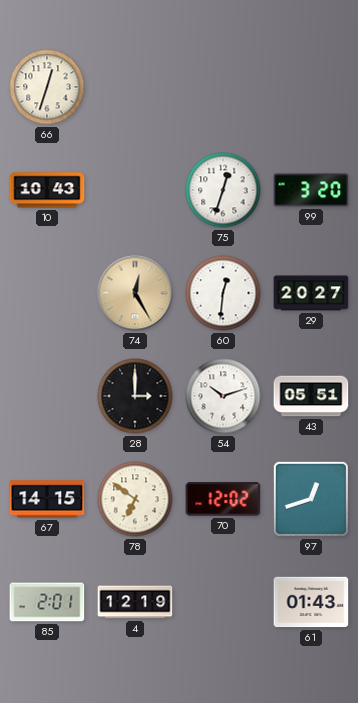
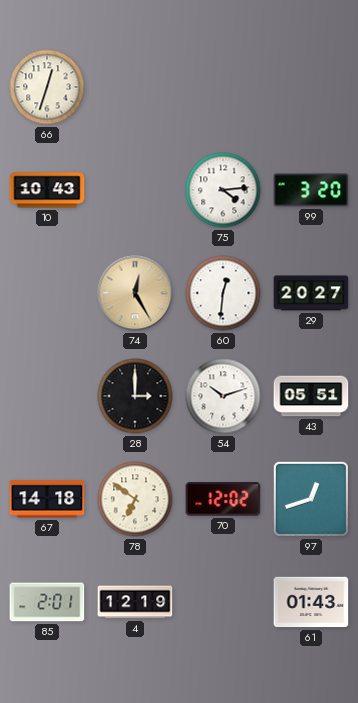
75: 12:33 -> 4:14 (223, 190)
67: 14:15 -> 14:18 (47, 499)
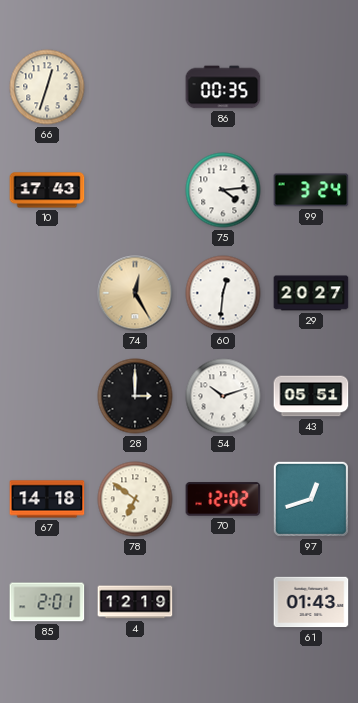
86: none -> 00:35 (223, 87)
10: 10:43 -> 17:43 (47, 190)
99: 3:20 -> 3:24 (311, 190)
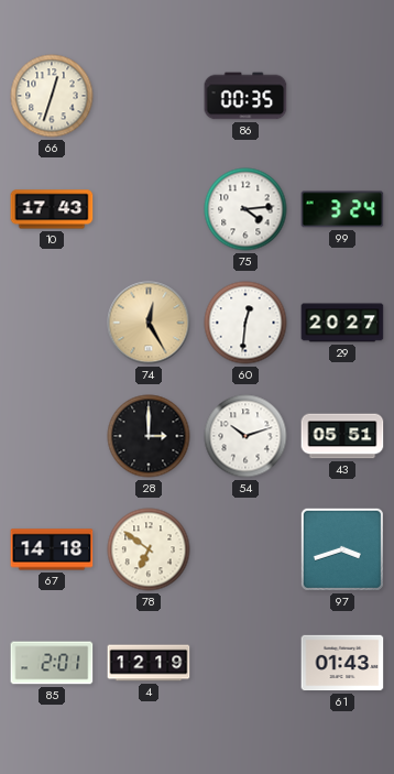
70: 12:02 -> none (223, 499)
97: 12:42 -> 3:42 (342, 549)
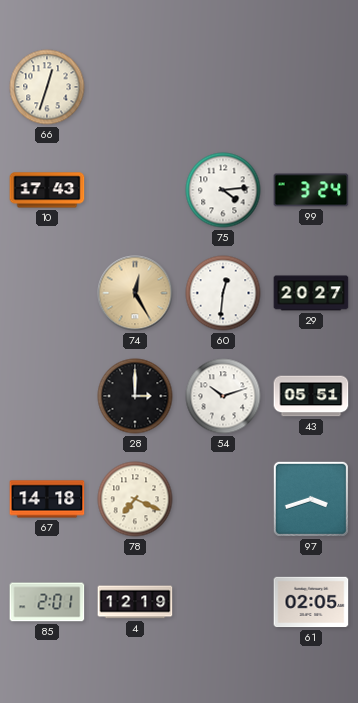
86: 00:35 -> none (245, 96)
78: 6:51 -> 7:19 (135, 499)
61: 01:43 -> 02:05 (311, 602)
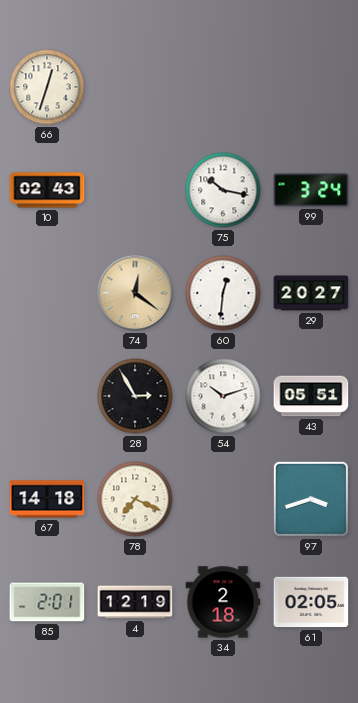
10: 17:43 -> 02:43 (47, 190)
75: 4:14 -> 10:17 (223, 190)
74: 12:25 -> 12:21 (135, 293)
28: 3:00 -> 2:55 (135, 396)
34: none -> 2:18 (223, 602)
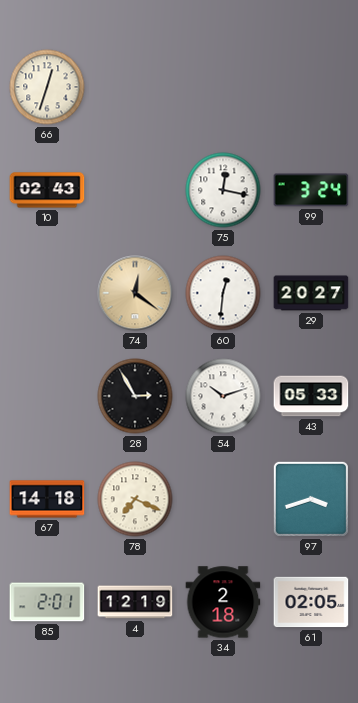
75: 10:17 -> 12:17 (223, 190)
43: 05:51 -> 05:33 (311, 396)
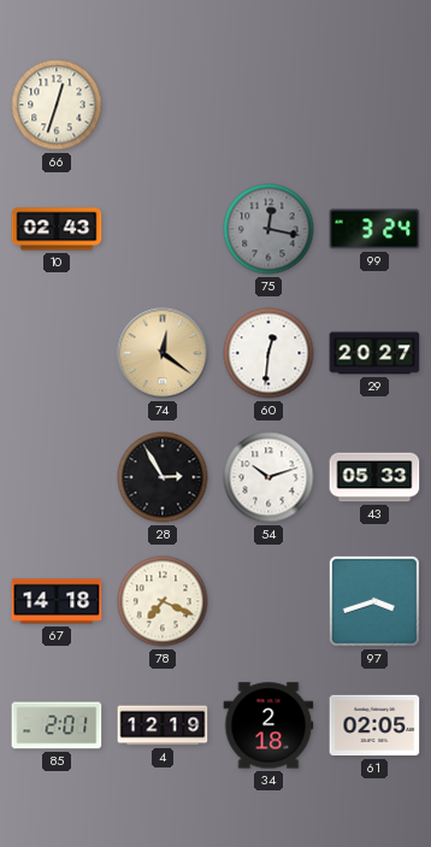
75 dial: white -> grey (268, 229)
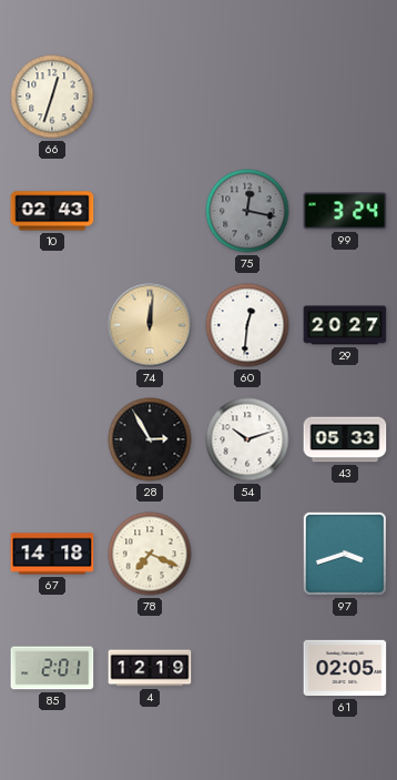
74: 12:21 -> 12:01 (150, 325)
34: 2:18 -> none (268, 725)
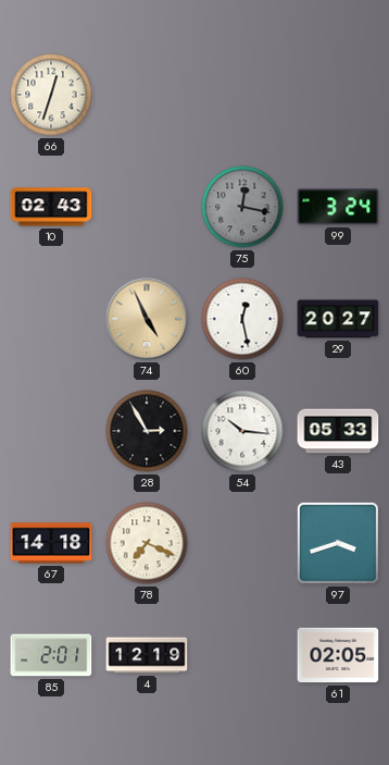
74: 12:01 -> 4:56 (147, 319)
60: 12:31 -> 12:28 (242, 319)
54: 10:12 -> 10:16 (242, 431)
